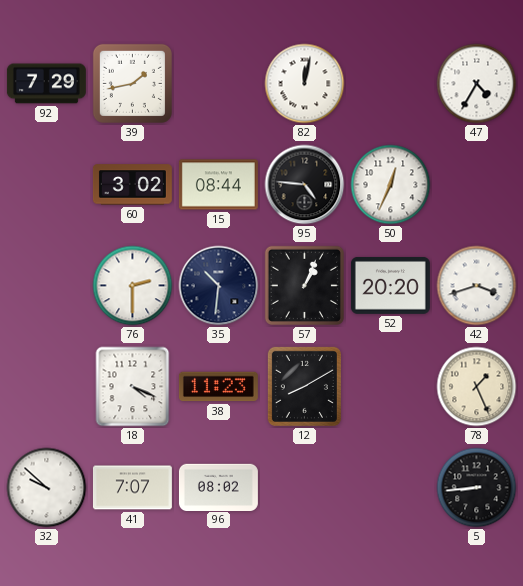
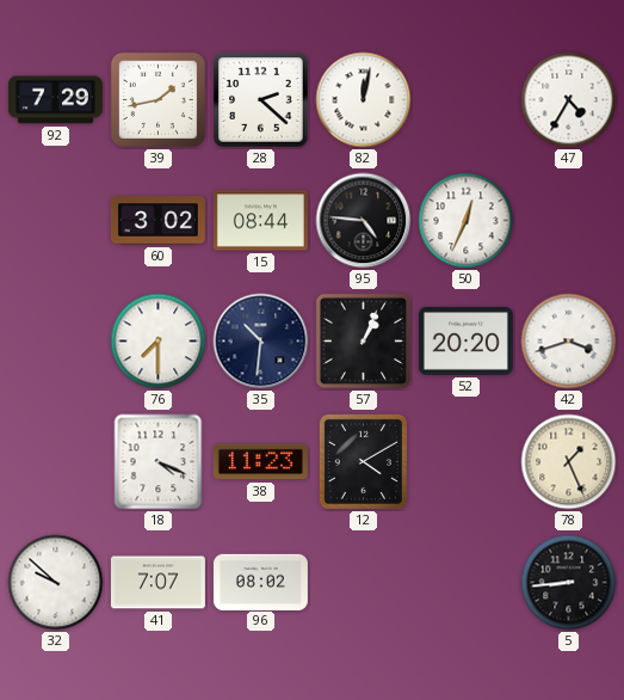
28: none -> 2:22 (261, 100)
76: 2:30 -> 7:30 (159, 342)
12: 8:10 -> 4:10 (363, 461)
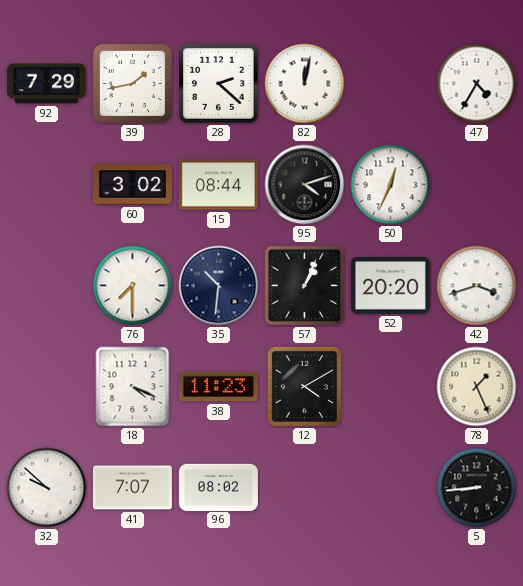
95: 4:46 -> 4:12 (305, 185)
